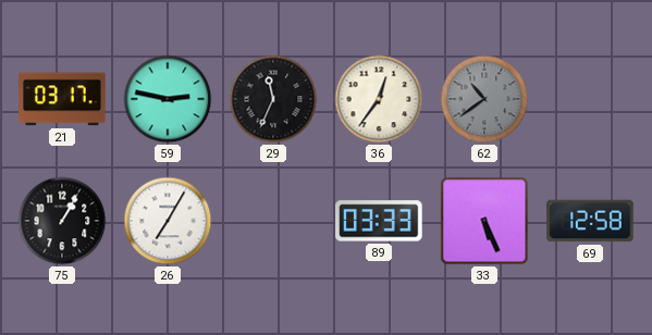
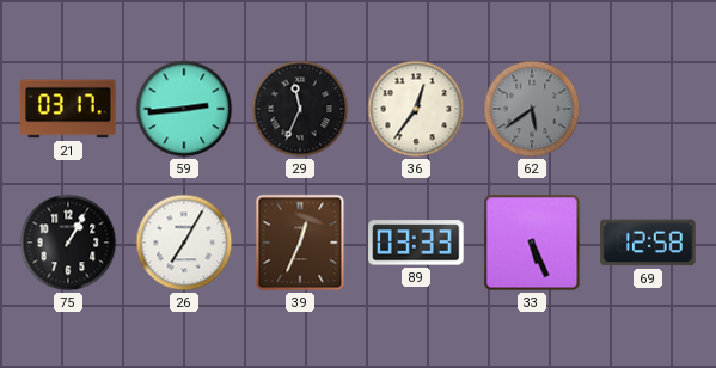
59: 2:47 -> 2:44 (184, 109)
62: 10:39 -> 5:39 (532, 109)
39: none -> 12:34 (300, 243)
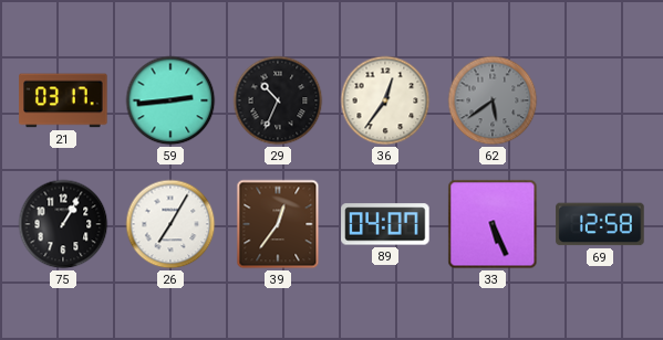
29: 11:34 -> 10:34 (278, 100)
39: 12:34 -> 12:36 (278, 224)
89: 03:33 -> 04:07 (385, 224)
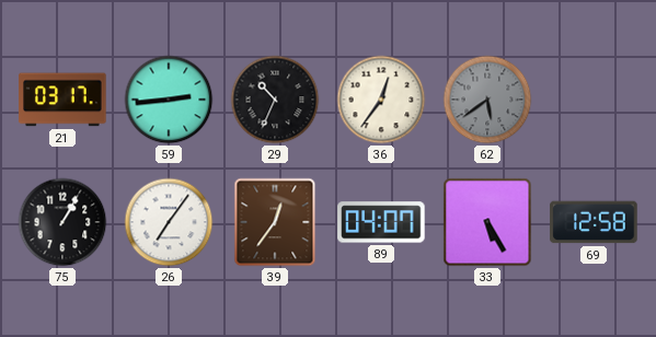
26: 7:05 -> 7:06 (169, 222)
33: 5:26 -> 5:25 (487, 222)
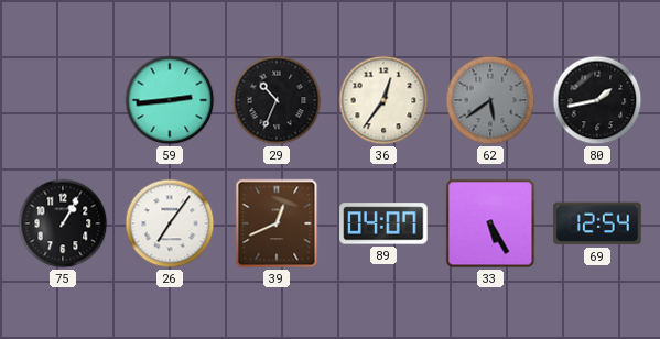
21: 03:17 -> none (62, 100)
80: none -> 1:43 (597, 100)
39: 12:36 -> 12:41 (277, 223)
69: 12:58 -> 12:54 (597, 223)
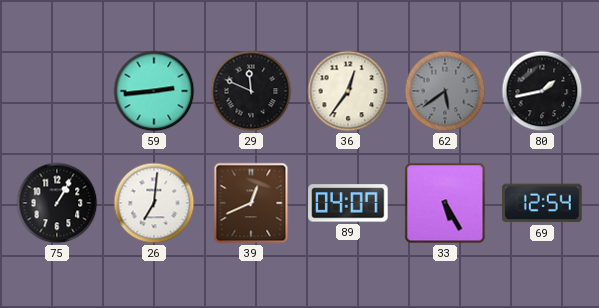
29: 10:34 -> 11:49 (251, 91)
26: 7:06 -> 7:01 (154, 203)
